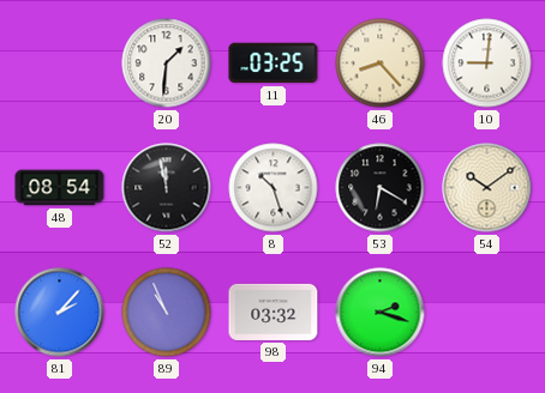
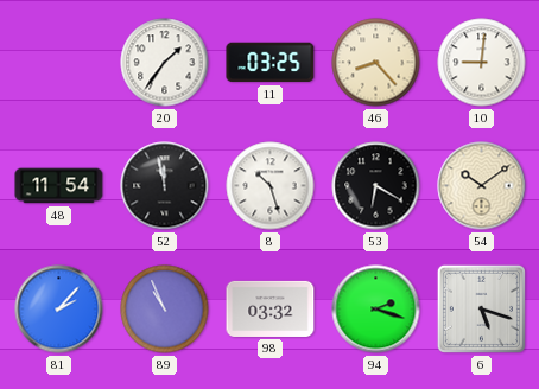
20: 1:31 -> 1:36 (165, 63)
48: 08:54 -> 11:54 (59, 186)
6: none -> 5:18 (481, 308)
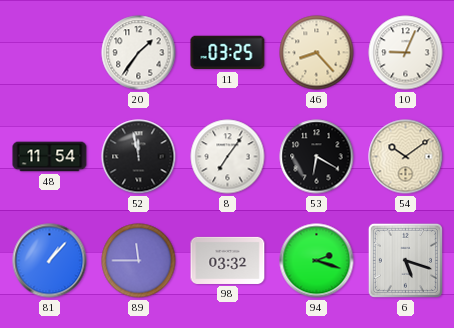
10: 9:01 -> 9:04 (406, 53)
8: 10:27 -> 7:06 (228, 157)
81: 2:07 -> 1:07 (50, 261)
89: 10:56 -> 11:45 (139, 261)
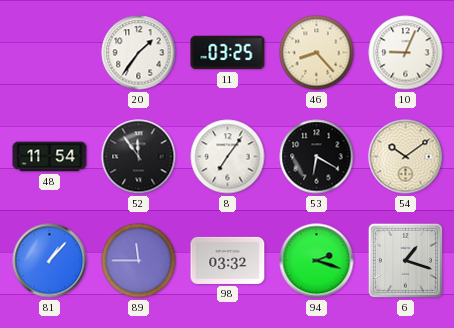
52: 11:58 -> 11:54 (139, 157)
6: 5:18 -> 1:18 (405, 260)
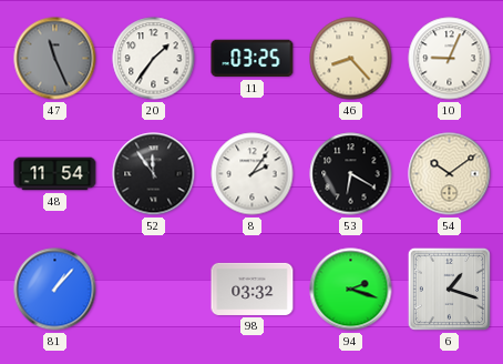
47: none -> 11:26 (55, 59)
8: 7:06 -> 2:06 (253, 174)
89: 11:45 -> none (139, 261)
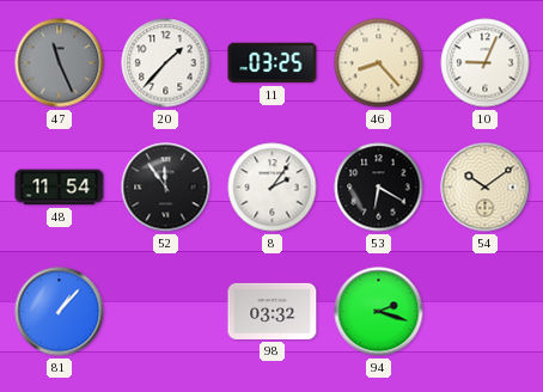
20: 1:36 -> 1:37 (166, 63)
6: 1:18 -> none (449, 289)
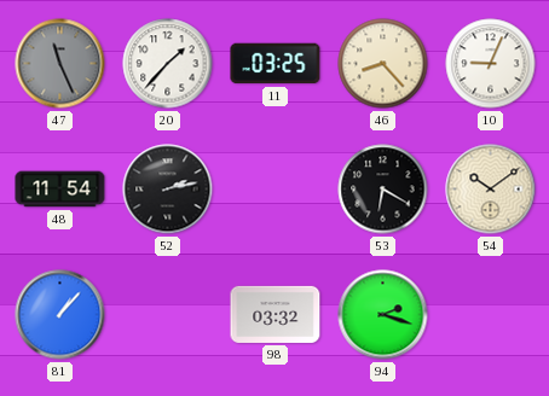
52: 11:54 -> 2:13 (168, 190)
8: 2:06 -> none (273, 188)
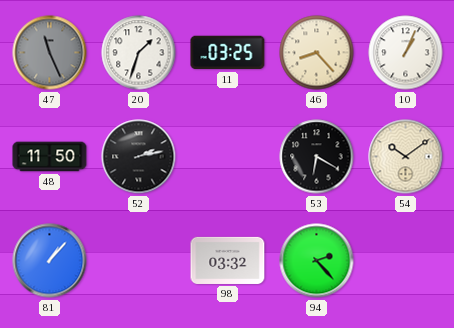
20: 1:37 -> 1:33 (139, 53)
10: 9:04 -> 1:04 (406, 53)
48: 11:54 -> 11:50 (50, 157)
94: 2:18 -> 2:23 (317, 261)
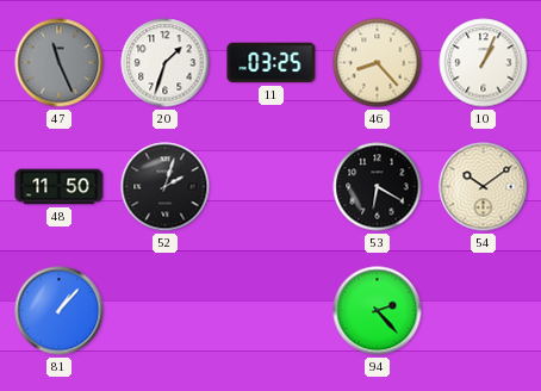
52: 2:13 -> 2:03 (166, 187)
98: 03:32 -> none (228, 260)
